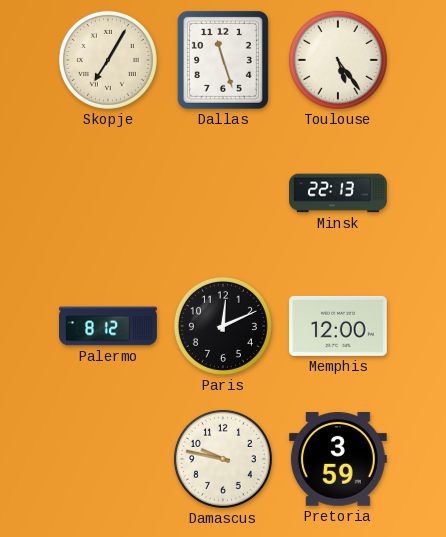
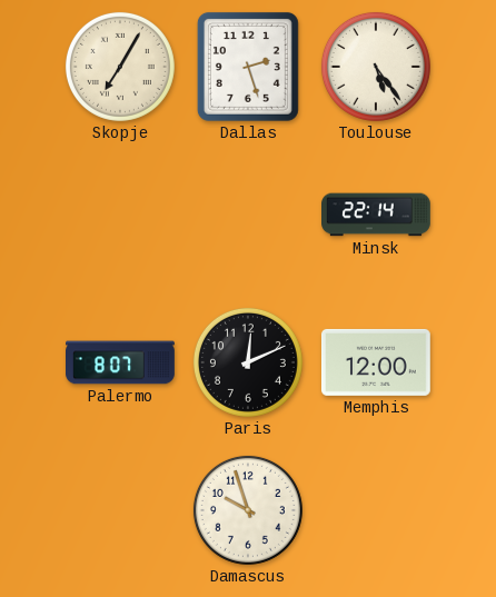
Dallas: 11:27 -> 2:27 (248, 67)
Minsk: 22:13 -> 22:14 (377, 215)
Palermo: 8:12 -> 8:07 (121, 362)
Damascus: 9:47 -> 9:57 (248, 510)
Pretoria: 3:59 -> none (338, 460)
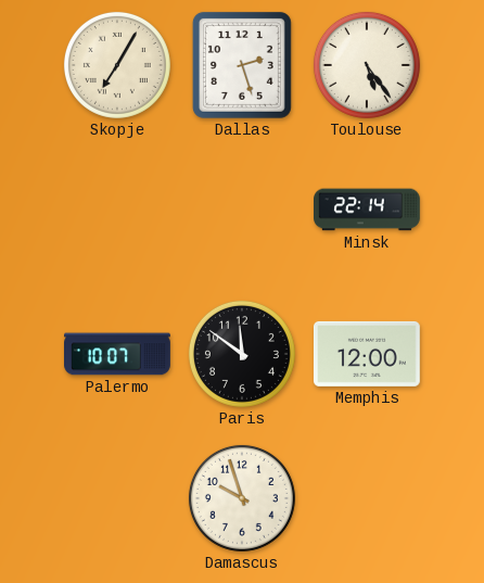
Palermo: 8:07 -> 10:07 (118, 354)
Paris: 12:11 -> 11:51 (242, 354)
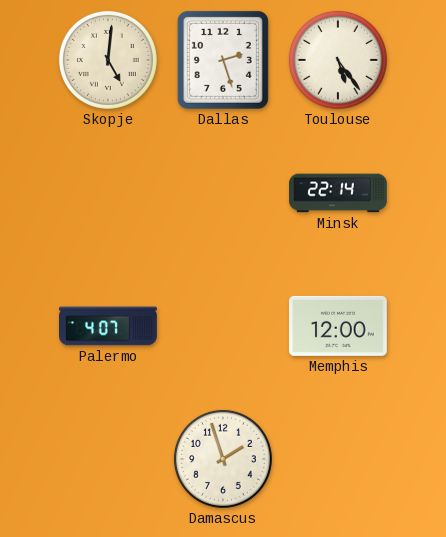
Skopje: 7:05 -> 5:01 (108, 60)
Palermo: 10:07 -> 4:07 (109, 326)
Paris: 11:51 -> none (242, 354)
Damascus: 9:57 -> 1:57 (223, 459)
